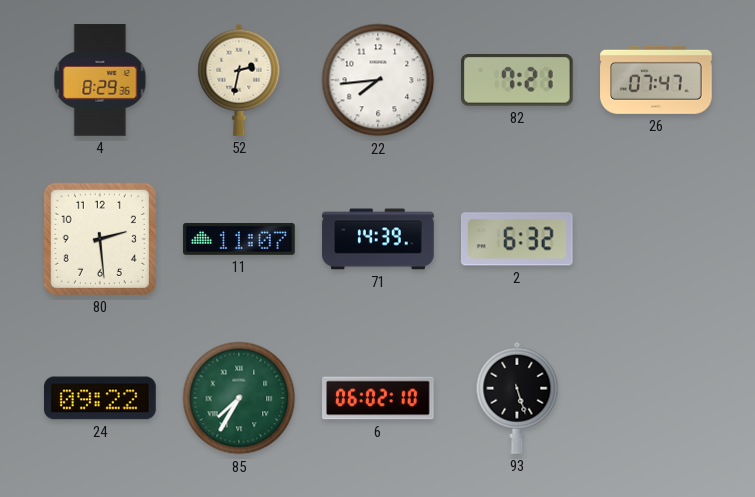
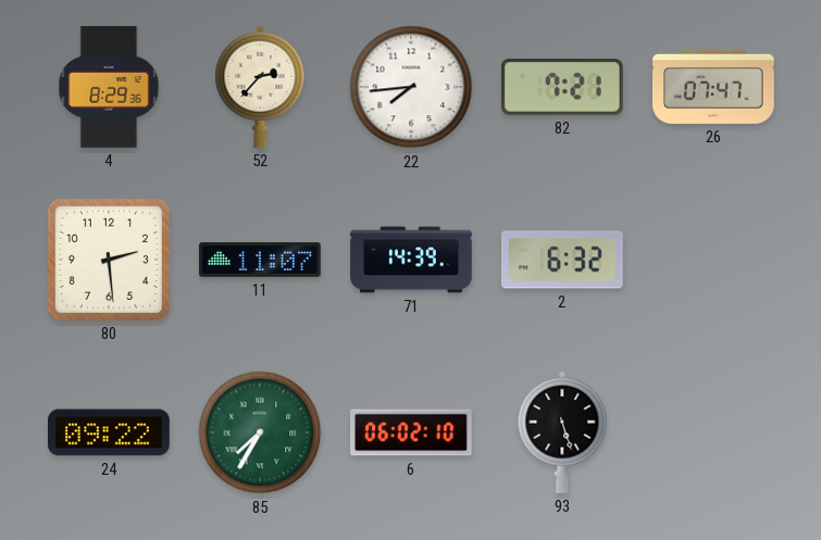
52: 2:32 -> 2:37 (260, 87)
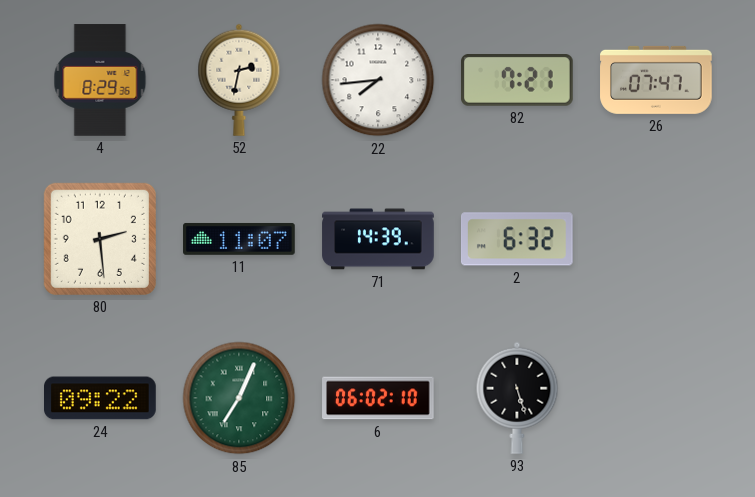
52: 2:37 -> 2:32 (239, 80)
85: 7:35 -> 7:04 (239, 398)
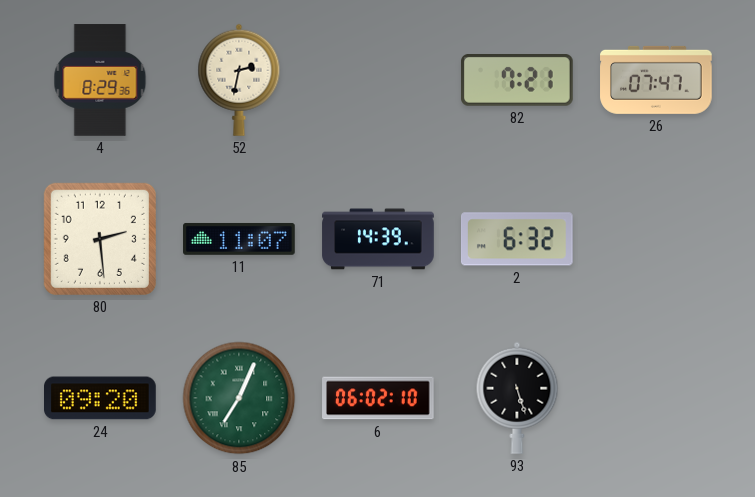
22: 7:44 -> none (378, 80)
24: 09:22 -> 09:20 (101, 398)
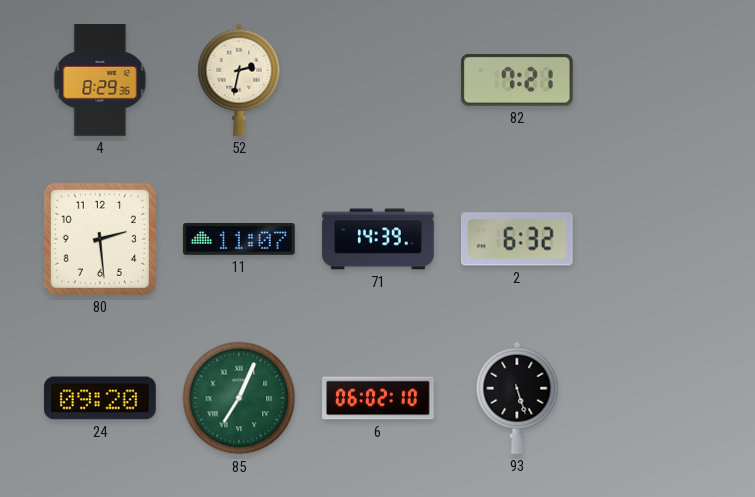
26: 07:47 -> none (656, 80)
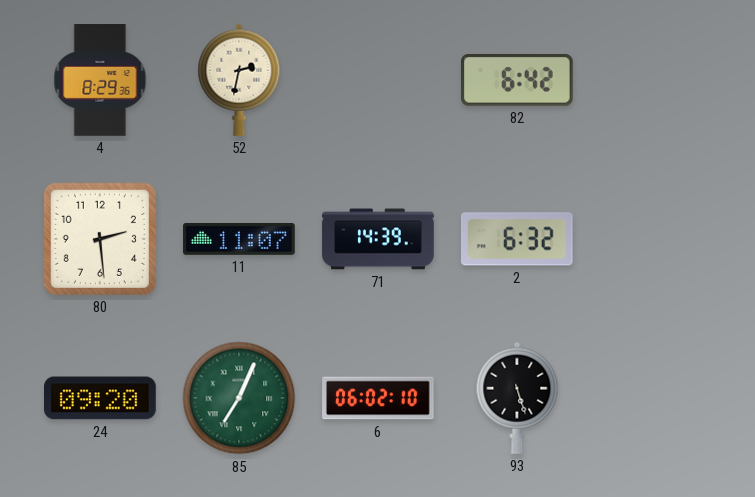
82: 7:21 -> 6:42 (518, 81)
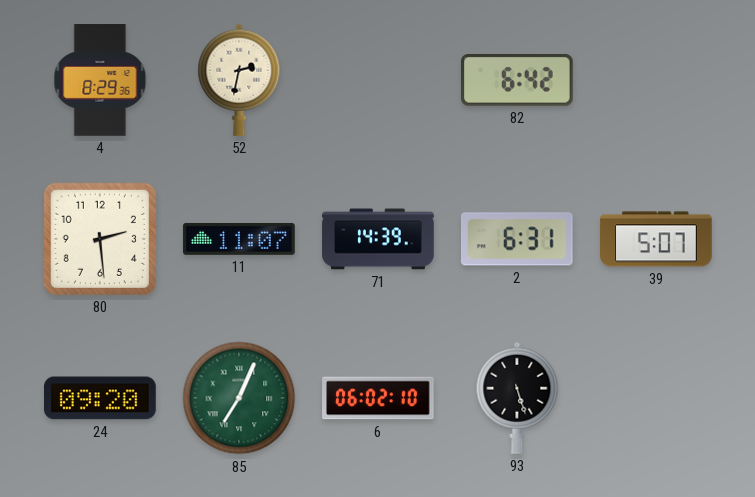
2: 6:32 -> 6:31 (517, 239)
39: none -> 5:07 (656, 239)
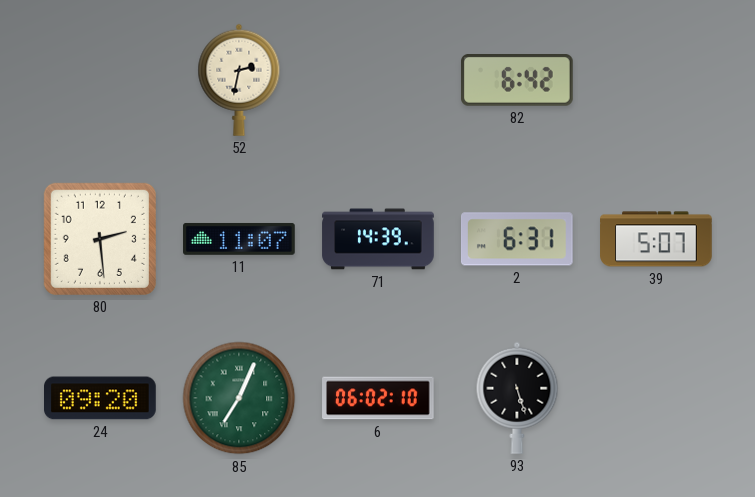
4: 8:29 -> none (100, 80)
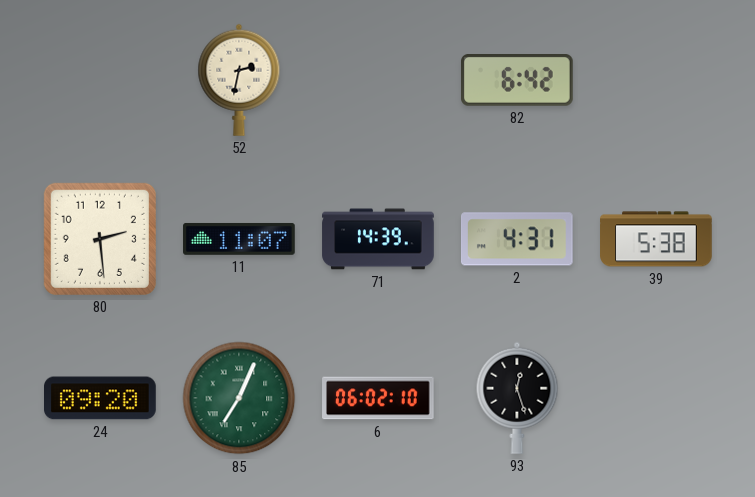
2: 6:31 -> 4:31 (517, 239)
39: 5:07 -> 5:38 (656, 239)
93: 5:27 -> 12:27 (517, 398)
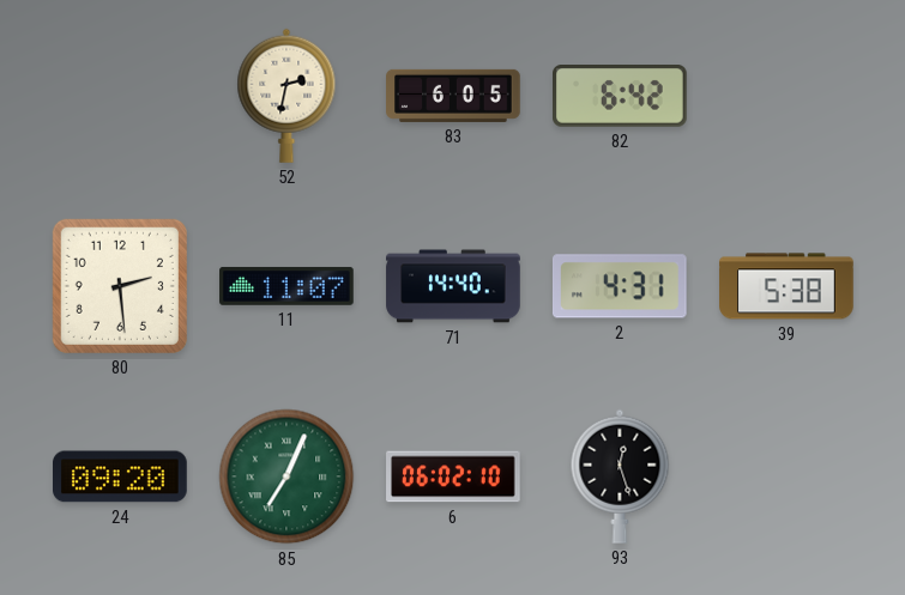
83: none -> 6:05 (453, 96)
71: 14:39 -> 14:40 (453, 286)
